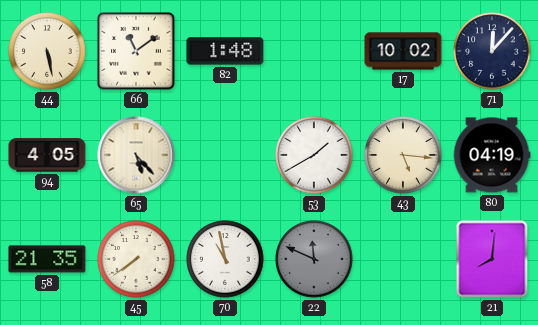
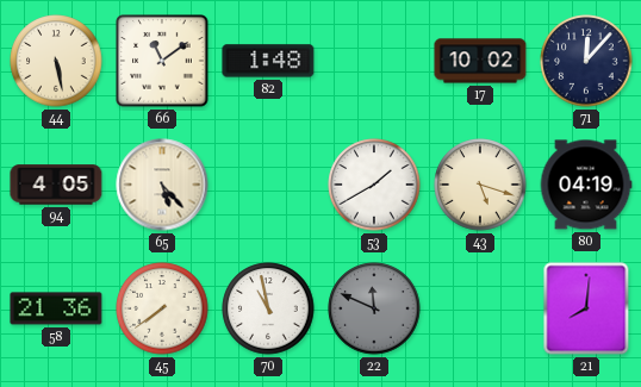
43: 5:16 -> 5:18 (480, 185)
58: 21:35 -> 21:36 (56, 308)
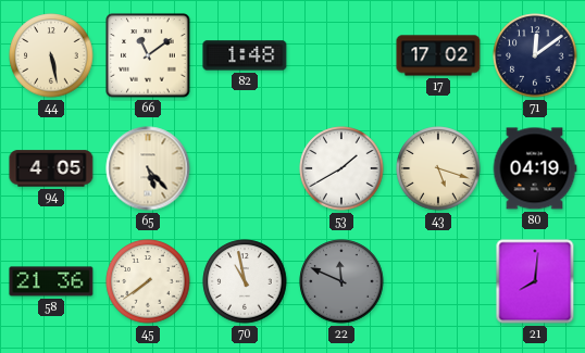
17: 10:02 -> 17:02 (438, 55)
71: 12:07 -> 12:09 (535, 55)
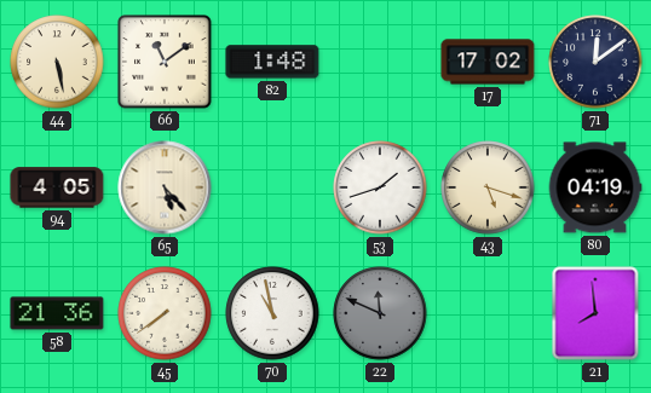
53: 1:40 -> 1:42 (380, 187)
21: 8:01 -> 7:59 (595, 313)
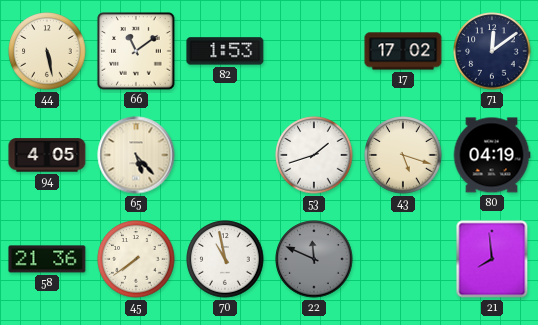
82: 1:48 -> 1:53 (225, 51)
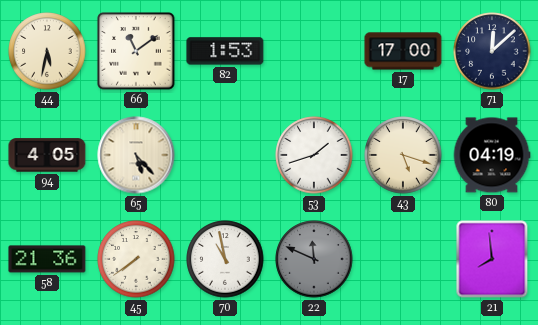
44: 5:28 -> 5:32 (47, 51)
17: 17:02 -> 17:00 (403, 51)
71: 12:09 -> 12:08 (492, 51)
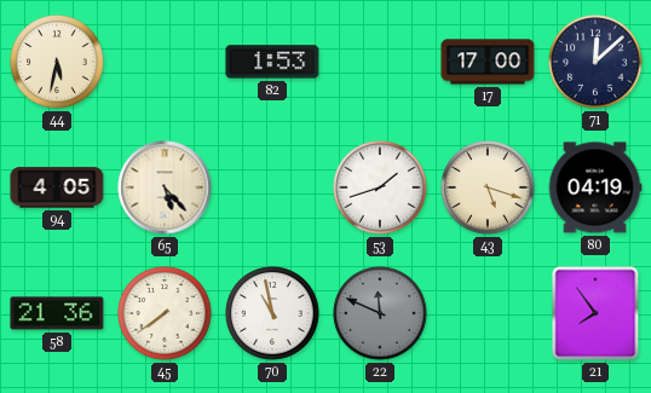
66: 11:09 -> none (136, 51)
21: 7:59 -> 7:54 (595, 313)
